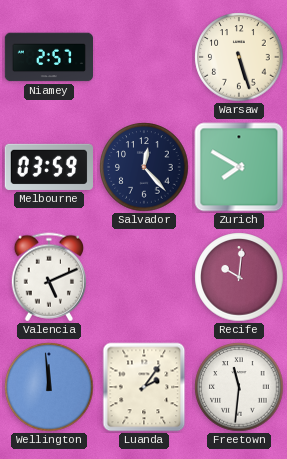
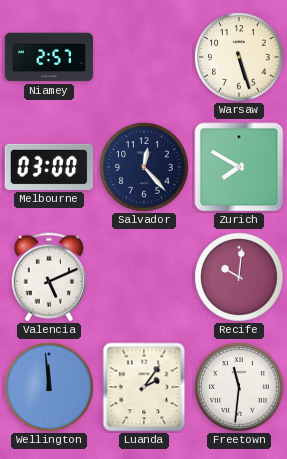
Melbourne: 03:59 -> 03:00 (48, 167)
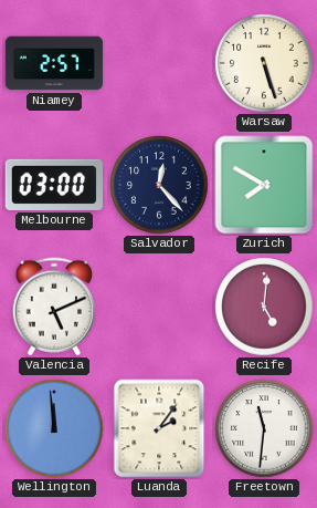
Recife: 10:01 -> 5:01 (264, 307)
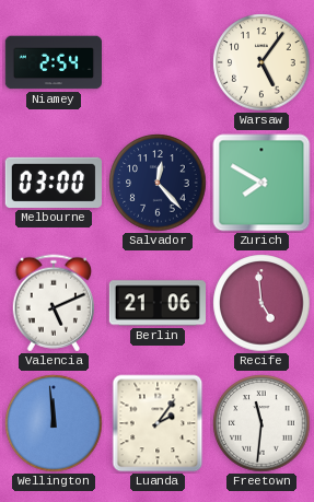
Niamey: 2:57 -> 2:54 (53, 62)
Warsaw: 5:27 -> 5:06 (261, 62)
Berlin: none -> 21:06 (156, 303)
Recife: 5:01 -> 4:59 (261, 303)
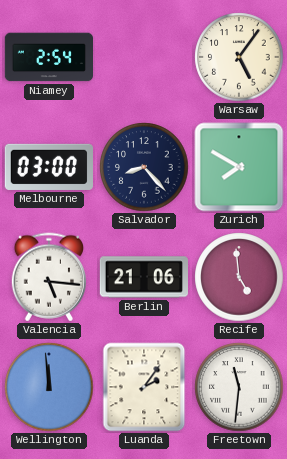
Salvador: 12:23 -> 8:23 (144, 167)
Valencia: 5:11 -> 5:16 (48, 277)
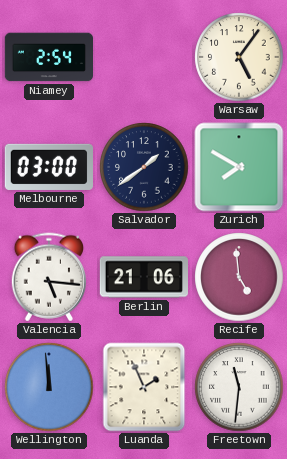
Salvador: 8:23 -> 1:39 (144, 167)
Luanda: 2:06 -> 1:56 (144, 387)
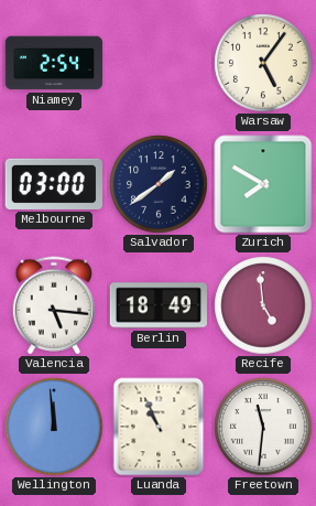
Berlin: 21:06 -> 18:49 (157, 305)
Luanda: 1:56 -> 10:56 (159, 427)
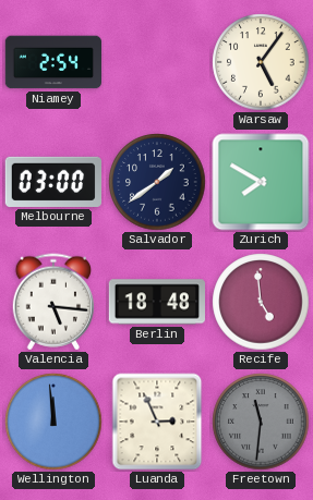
Berlin: 18:49 -> 18:48 (156, 302)
Luanda: 10:56 -> 2:56 (157, 422)
Freetown dial: white -> grey (261, 422)
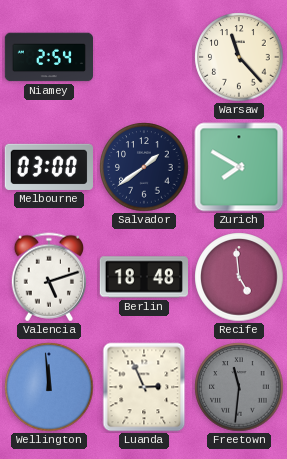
Warsaw: 5:06 -> 11:23 (239, 57)
Valencia: 5:16 -> 5:12 (48, 277)
